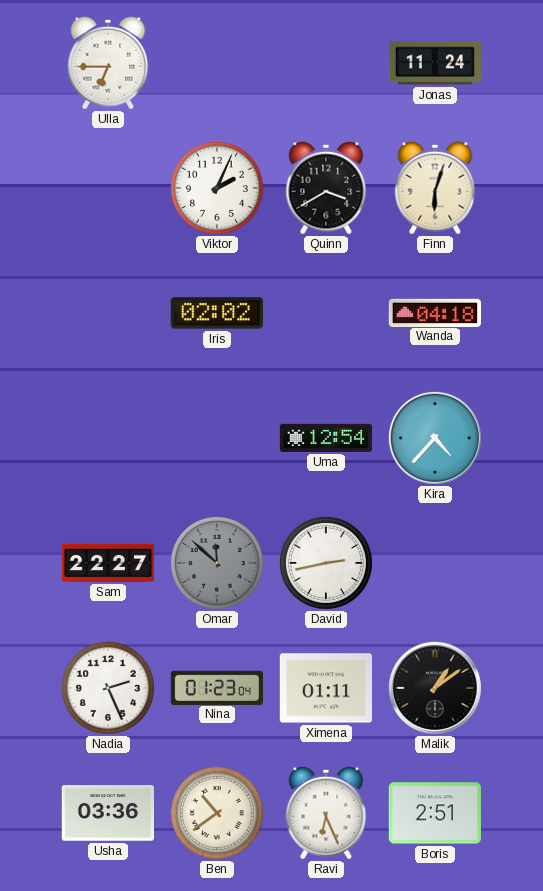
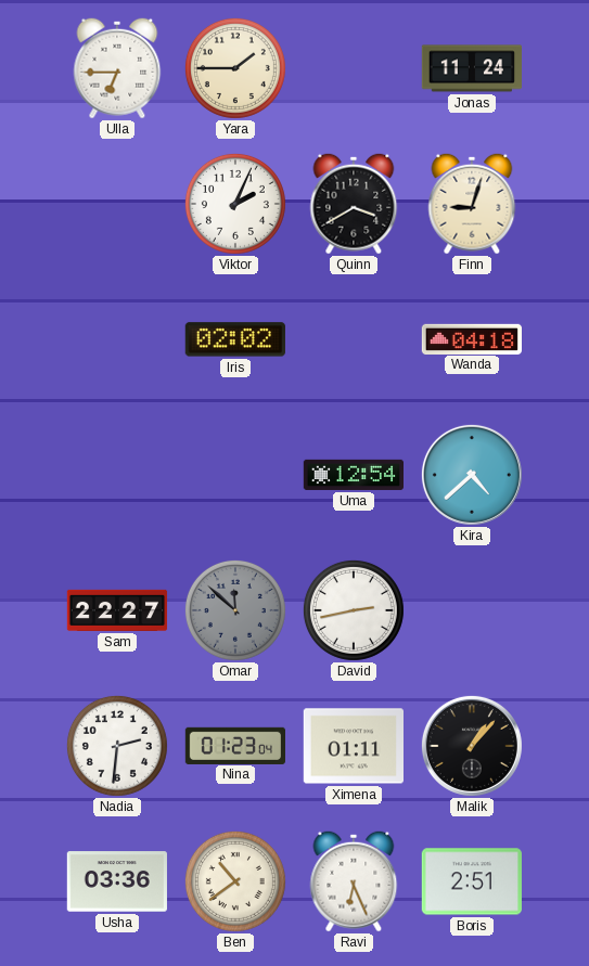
Yara: none -> 1:45 (235, 68)
Finn: 6:03 -> 9:03 (472, 204)
Kira: 4:37 -> 4:38 (472, 475)
Nadia: 2:26 -> 2:31 (117, 746)
Malik: 1:09 -> 1:07 (472, 746)
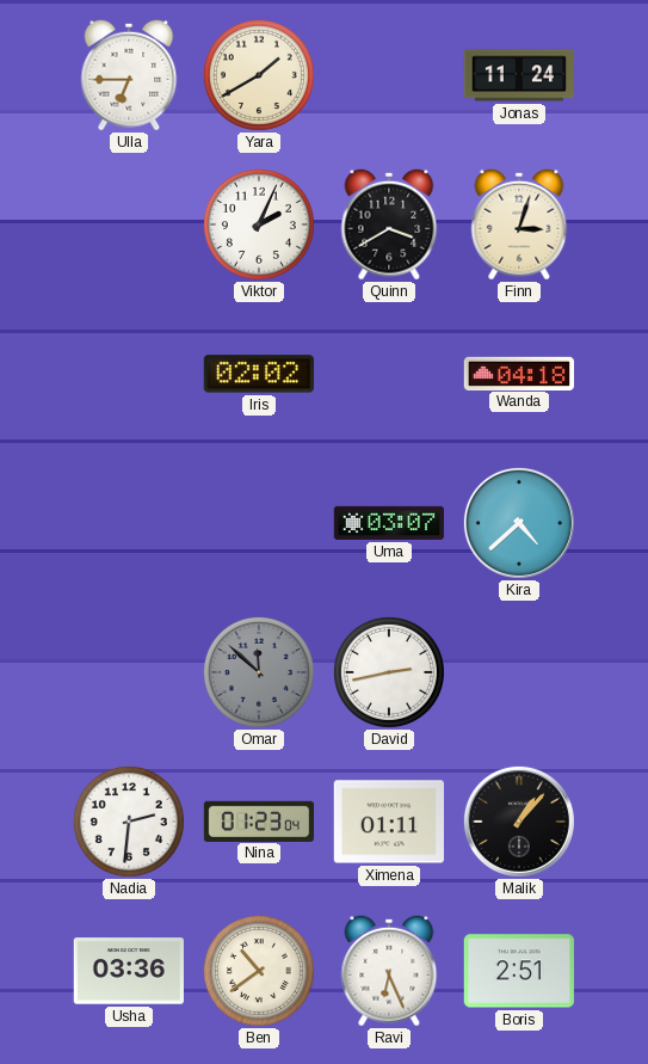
Yara: 1:45 -> 1:40 (259, 75)
Finn: 9:03 -> 3:03 (519, 225)
Uma: 12:54 -> 03:07 (389, 523)
Sam: 22:27 -> none (117, 610)
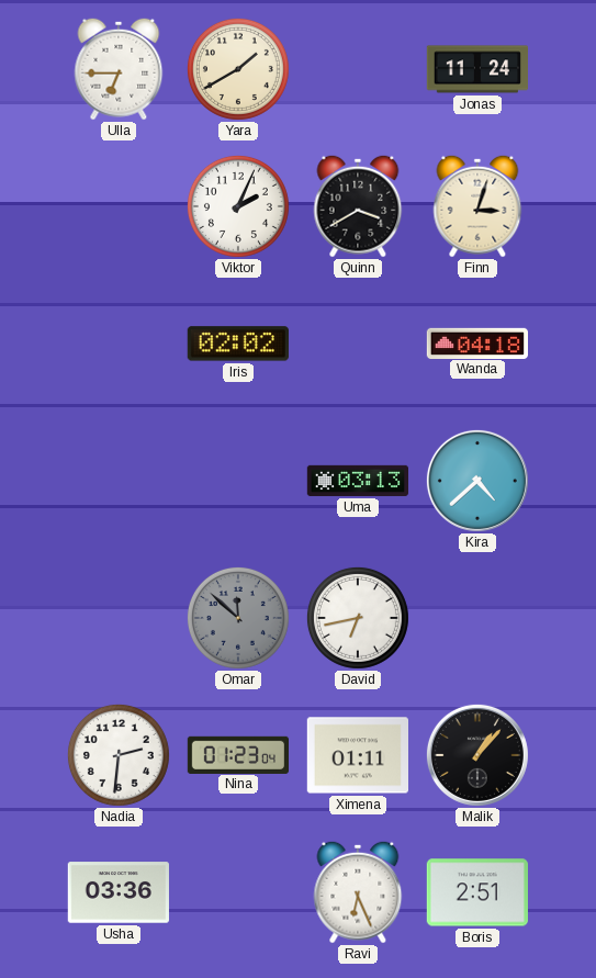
Uma: 03:07 -> 03:13 (358, 481)
David: 2:43 -> 6:43 (358, 618)
Ben: 10:39 -> none (259, 971)
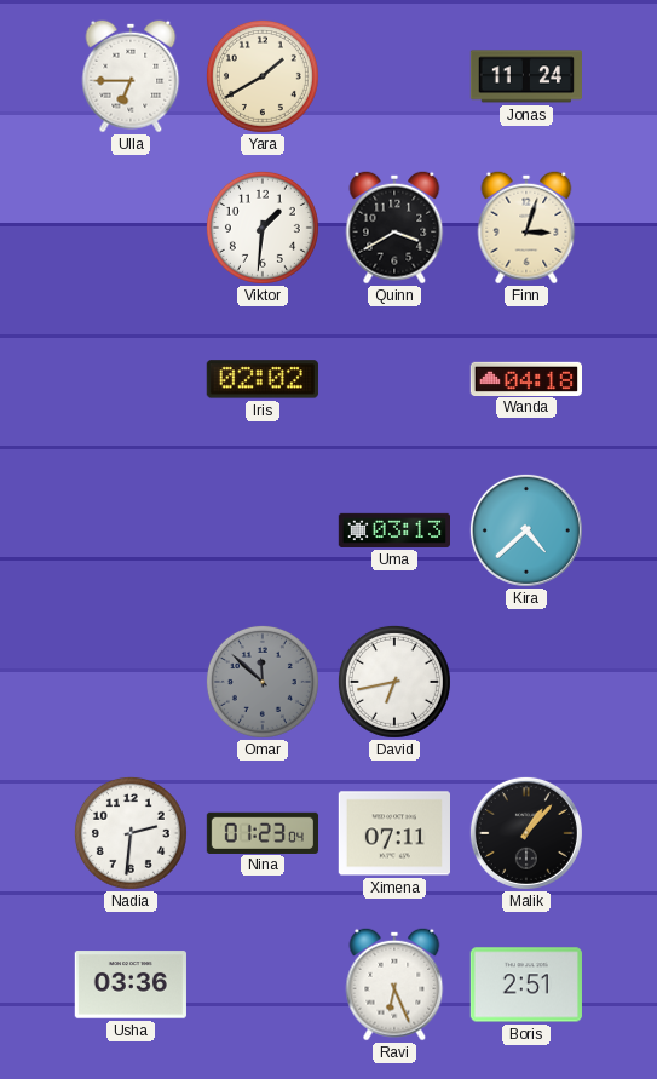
Viktor: 2:04 -> 1:31 (263, 228)
Ximena: 01:11 -> 07:11 (393, 833)
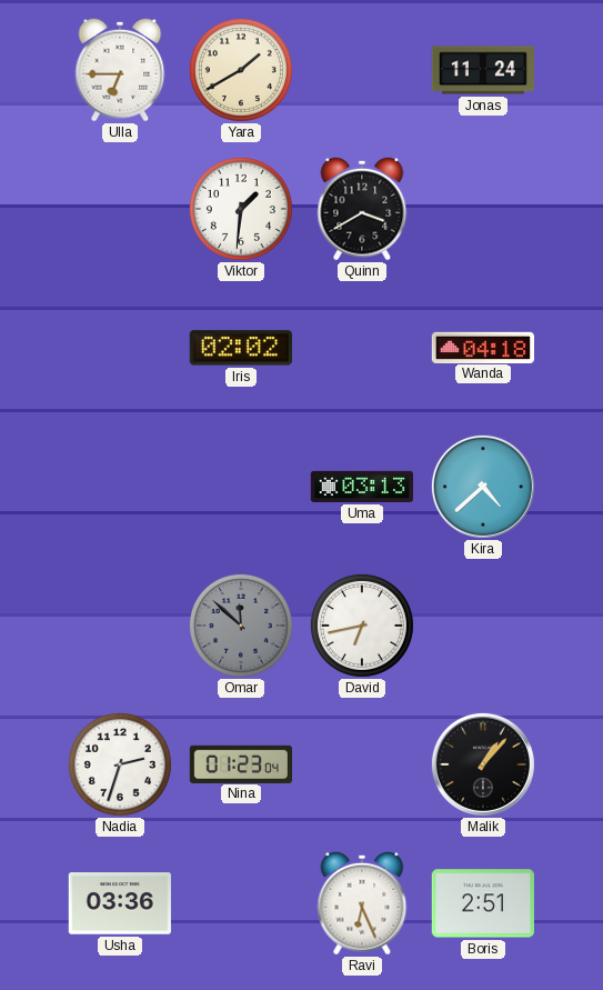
Finn: 3:03 -> none (526, 228)
Nadia: 2:31 -> 2:33 (120, 764)
Ximena: 07:11 -> none (393, 833)
